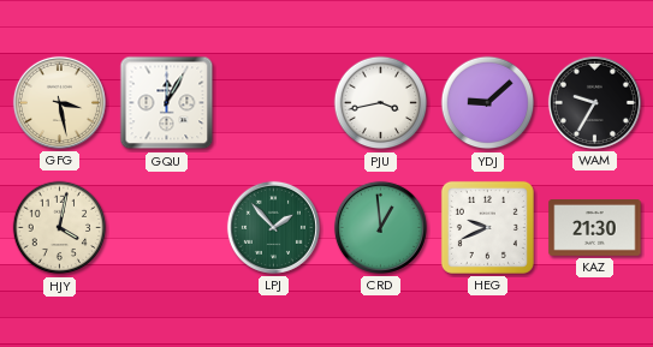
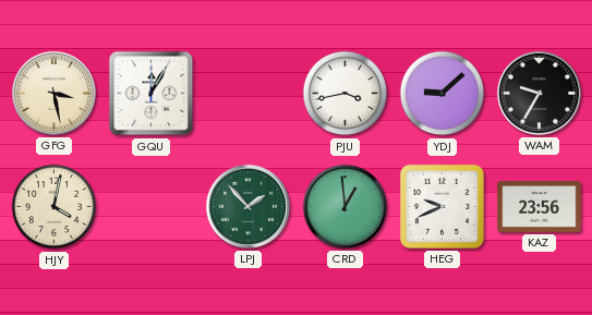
KAZ: 21:30 -> 23:56 (540, 207)
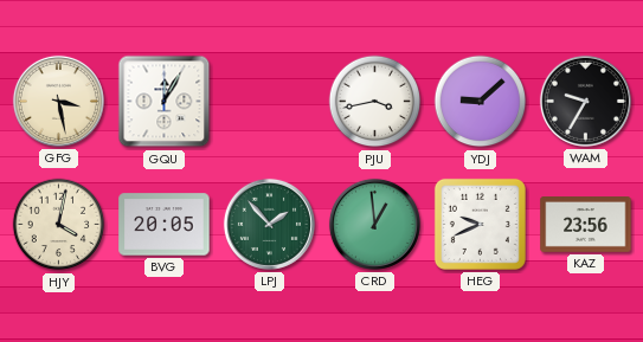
BVG: none -> 20:05 (165, 225)
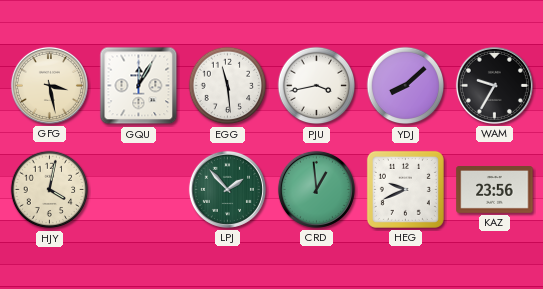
EGG: none -> 11:29 (228, 86)
YDJ: 9:08 -> 8:08 (406, 86)
BVG: 20:05 -> none (165, 225)
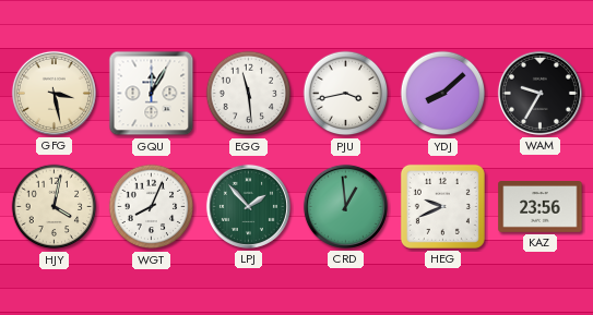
WGT: none -> 8:04 (152, 207)
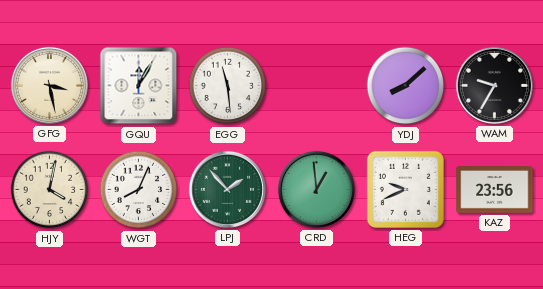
PJU: 3:43 -> none (346, 94)
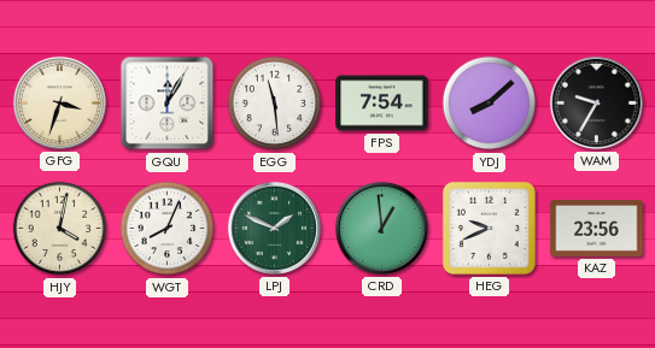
GFG: 3:28 -> 3:33 (59, 102)
FPS: none -> 7:54 (382, 104)
LPJ: 1:53 -> 1:49 (274, 228)
